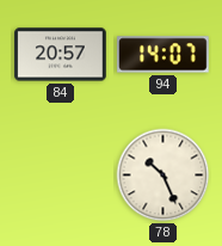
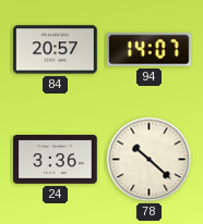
24: none -> 3:36 (56, 159)
78: 10:26 -> 10:22 (150, 160)
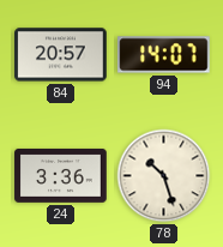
78: 10:22 -> 10:27 (164, 176)
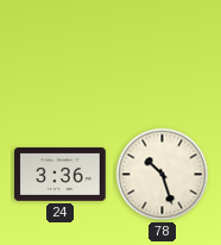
84: 20:57 -> none (61, 55)
94: 14:07 -> none (164, 55)
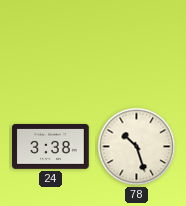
24: 3:36 -> 3:38 (51, 146)
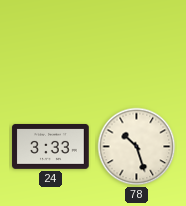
24: 3:38 -> 3:33 (51, 146)
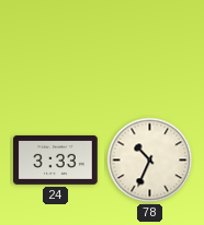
78: 10:27 -> 10:34 (150, 161)
